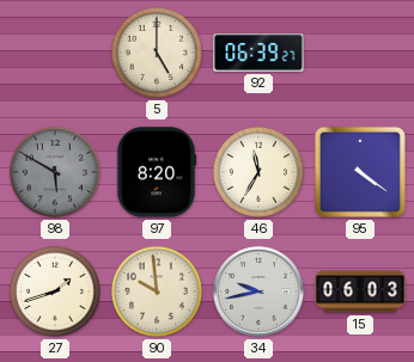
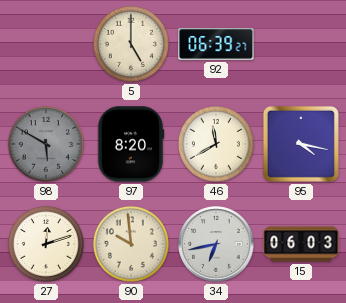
46: 11:35 -> 11:40 (216, 144)
95: 4:21 -> 4:17 (301, 144)
27: 1:42 -> 12:12 (46, 244)
34: 9:43 -> 6:43 (216, 244)
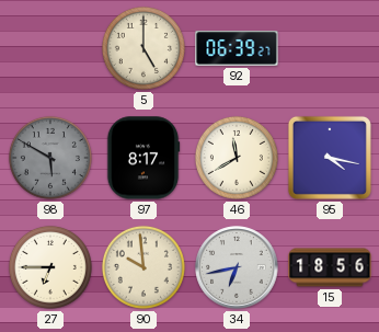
97: 8:20 -> 8:17 (143, 158)
27: 12:12 -> 6:45 (50, 267)
15: 06:03 -> 18:56 (330, 267)
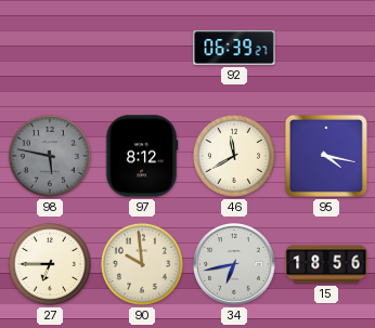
5: 5:00 -> none (143, 48)
98: 5:50 -> 5:47 (50, 156)
97: 8:17 -> 8:12 (142, 156)
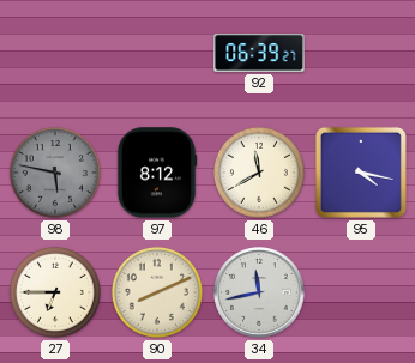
90: 9:59 -> 8:11 (157, 292)
34: 6:43 -> 11:43 (259, 292)
15: 18:56 -> none (326, 264)
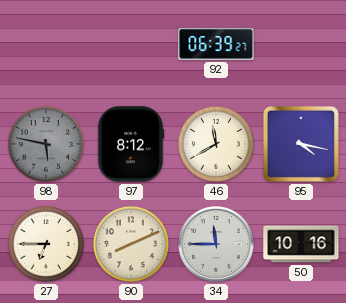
34: 11:43 -> 11:45 (216, 244)
50: none -> 10:16 (301, 244)
